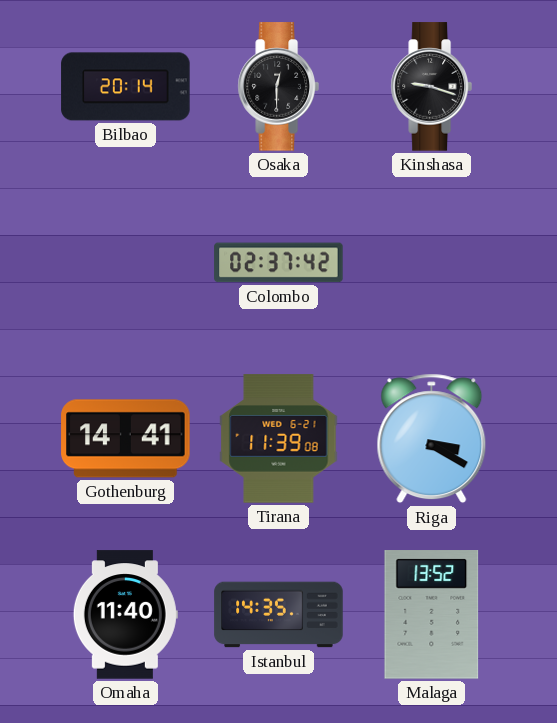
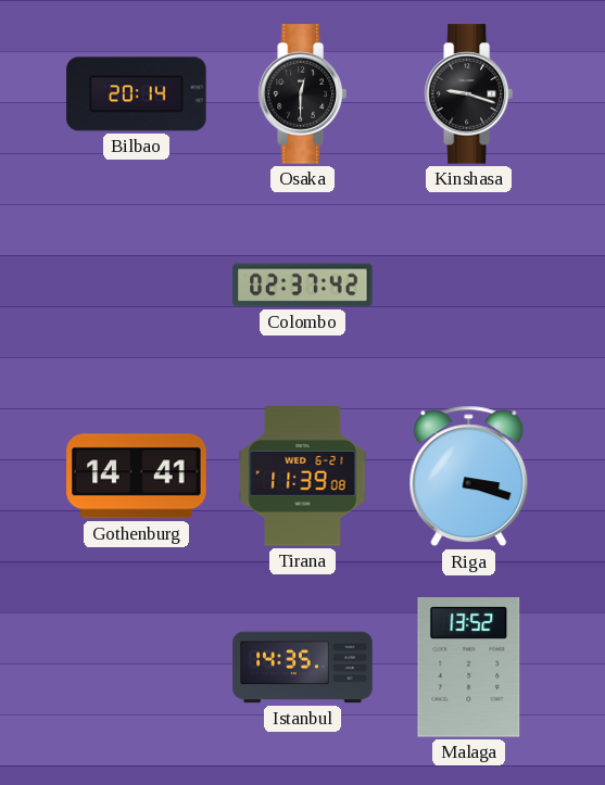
Riga: 3:20 -> 3:18 (469, 477)
Omaha: 11:40 -> none (125, 615)
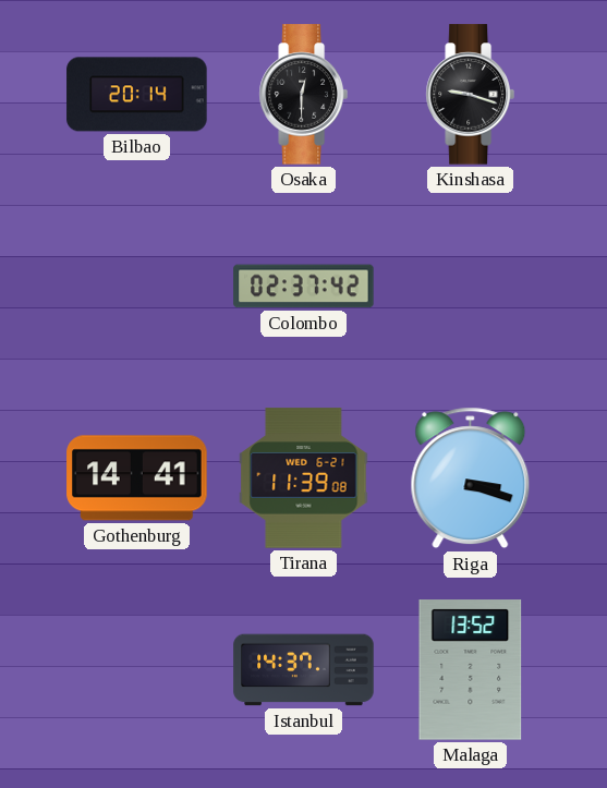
Istanbul: 14:35 -> 14:37 (304, 670)
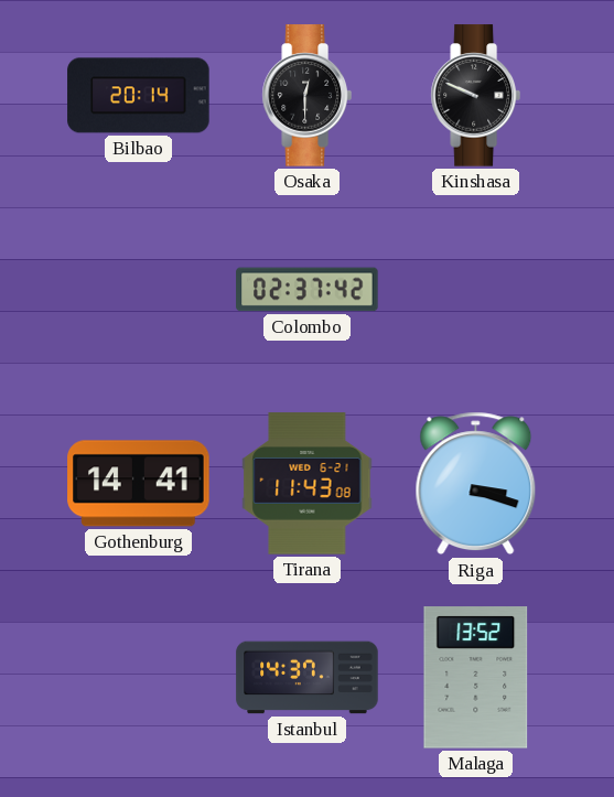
Kinshasa: 9:18 -> 9:49 (475, 96)
Tirana: 11:39 -> 11:43 (308, 484)
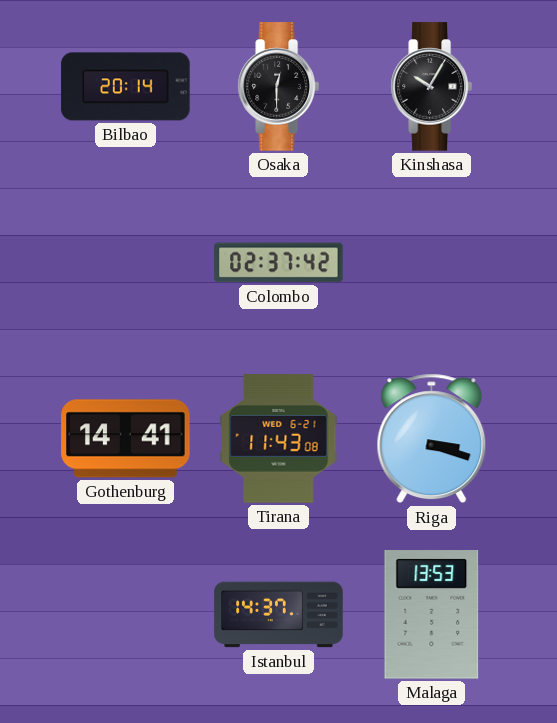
Kinshasa: 9:49 -> 10:05 (431, 87)
Malaga: 13:52 -> 13:53 (432, 615)
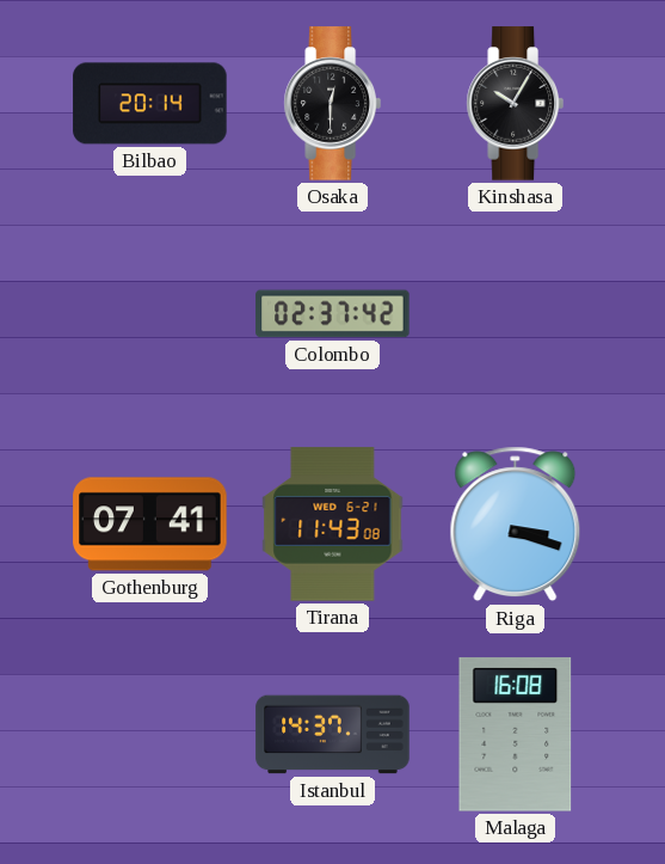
Gothenburg: 14:41 -> 07:41 (150, 525)
Malaga: 13:53 -> 16:08 (516, 735)
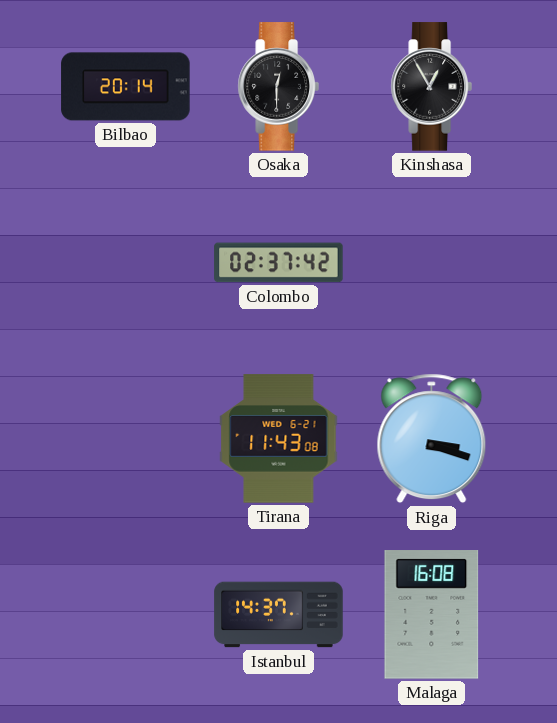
Kinshasa: 10:05 -> 12:55 (431, 87)
Gothenburg: 07:41 -> none (150, 525)
